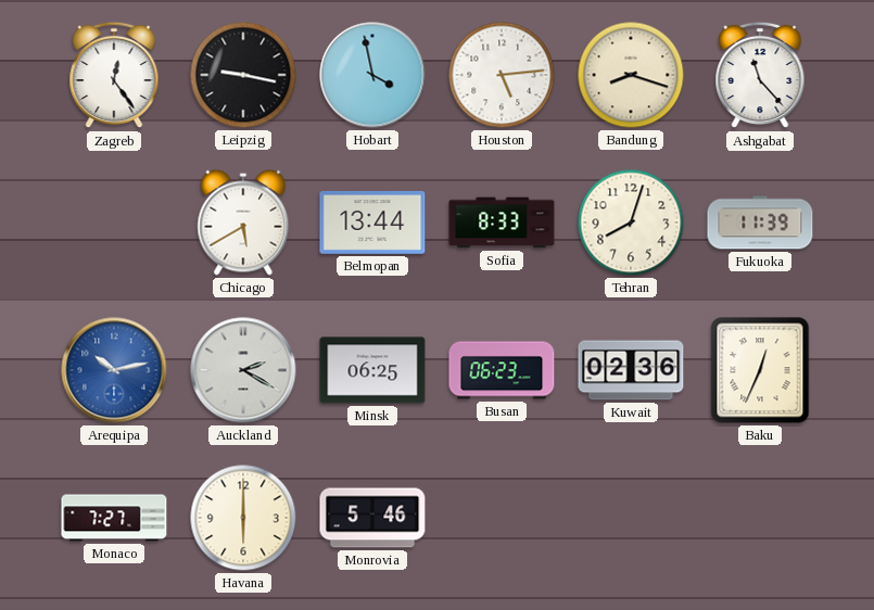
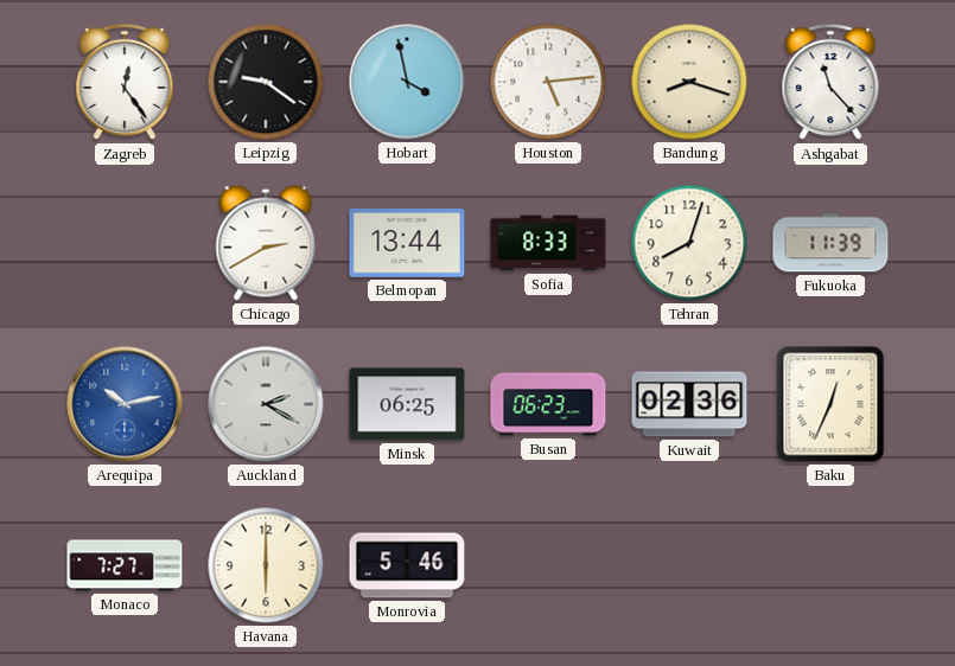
Leipzig: 9:17 -> 9:21 (266, 82)
Chicago: 5:40 -> 2:40 (266, 243)
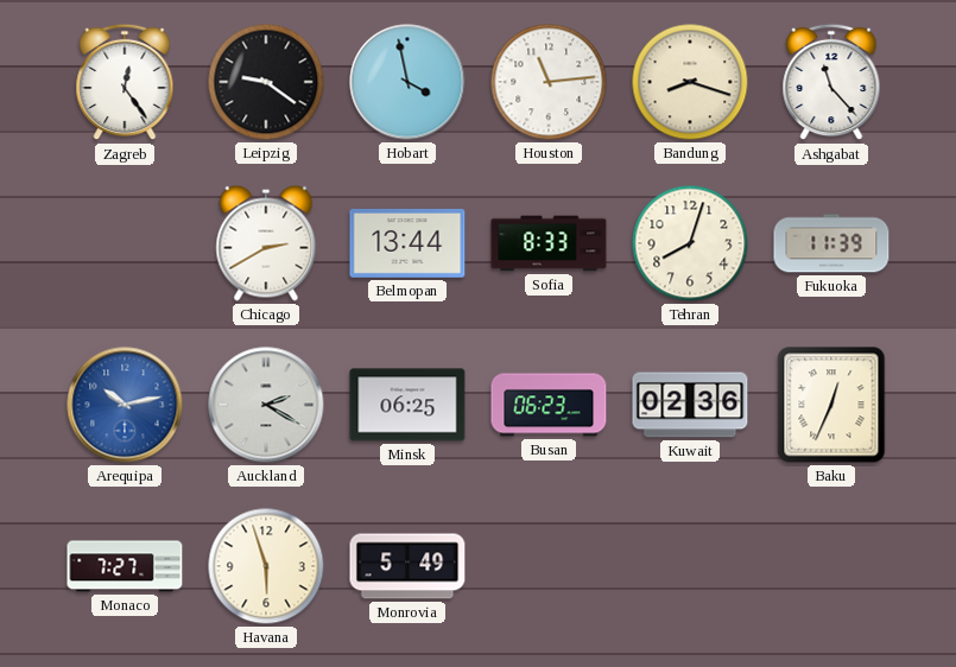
Houston: 5:14 -> 11:14 (549, 82)
Havana: 6:00 -> 5:57 (266, 566)
Monrovia: 5:46 -> 5:49 (407, 566)
